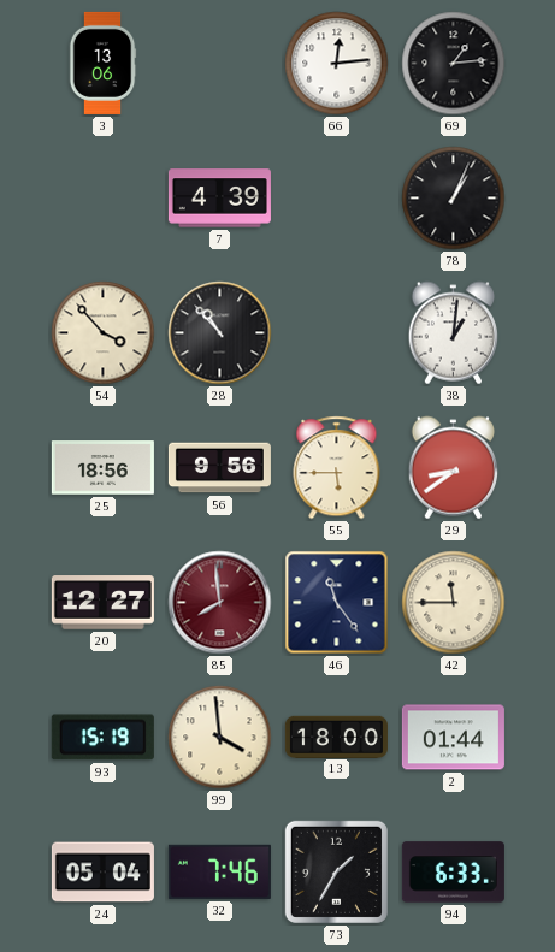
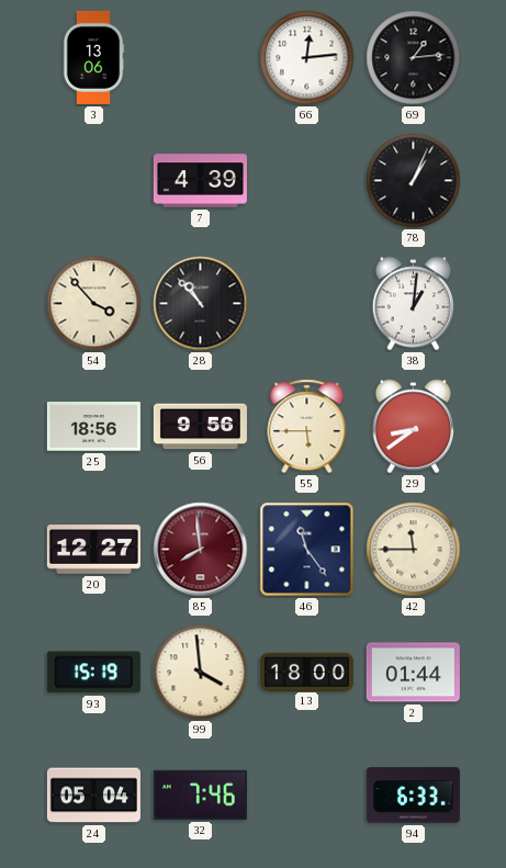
73: 1:35 -> none (336, 871)
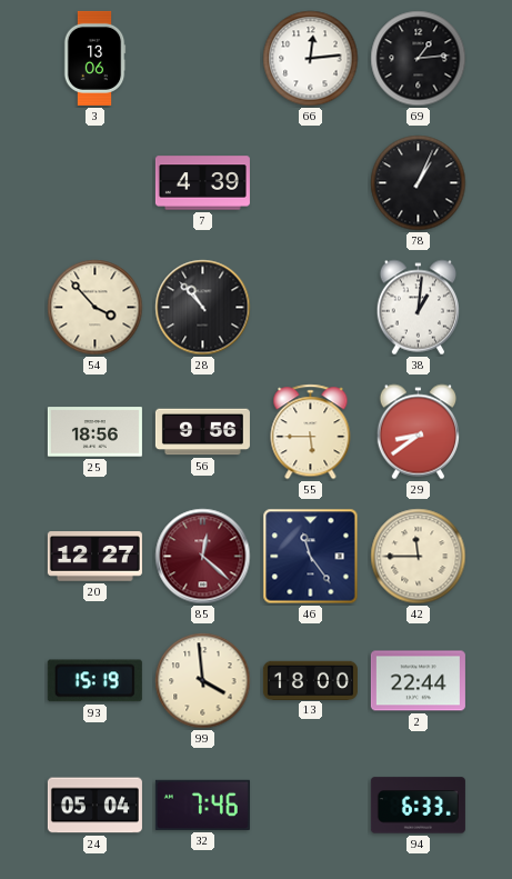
85: 7:59 -> 12:22 (203, 557)
2: 01:44 -> 22:44 (418, 681)
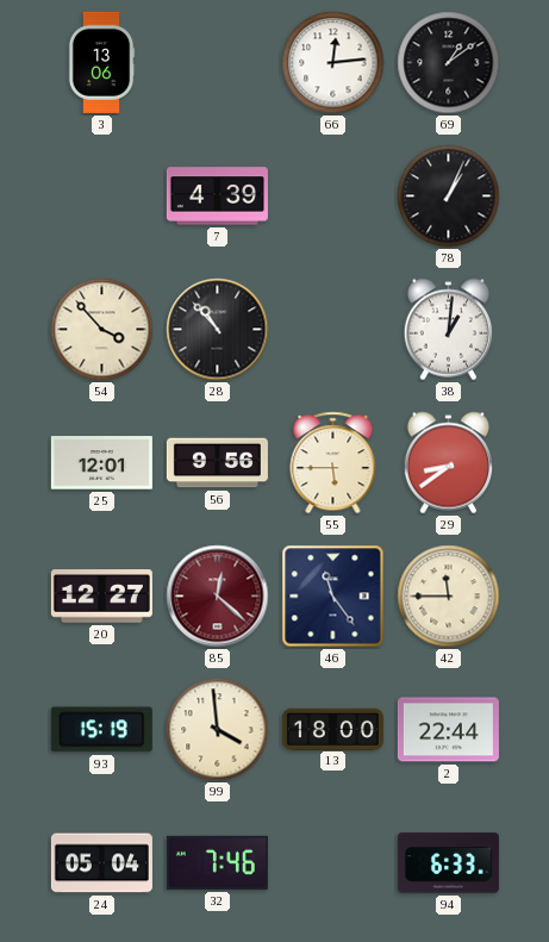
69: 1:14 -> 1:09 (449, 63)
25: 18:56 -> 12:01 (101, 463)
